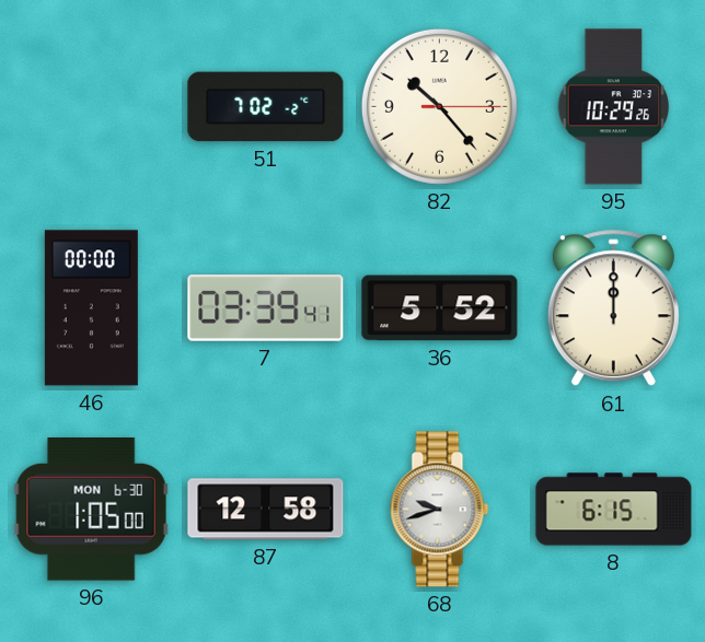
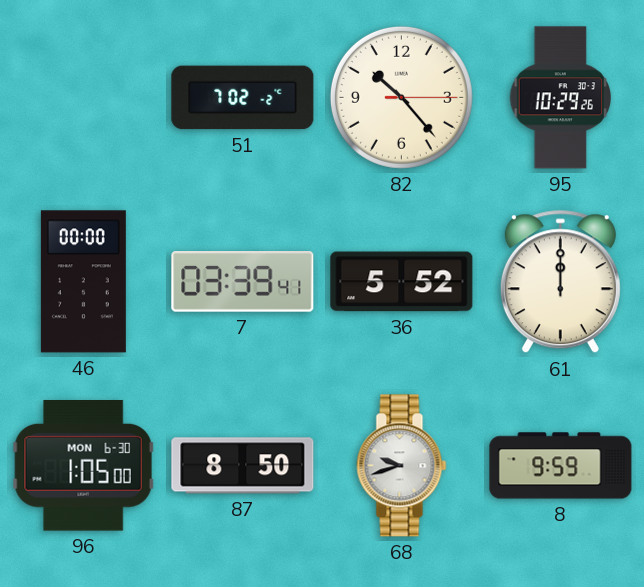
87: 12:58 -> 8:50 (243, 466)
8: 6:15 -> 9:59 (561, 466)
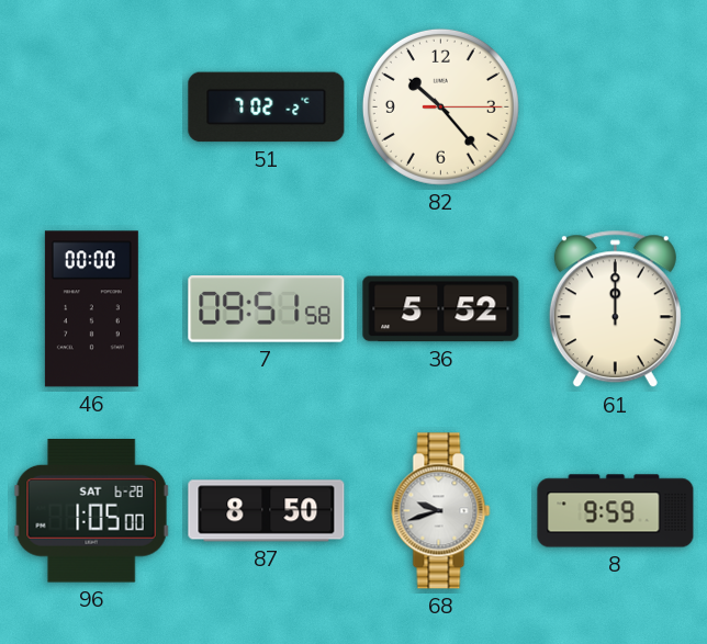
95: 10:29 -> none (561, 98)
7: 03:39 -> 09:51 (267, 309)
96 date: MON 6-30 -> SAT 6-28 (91, 511)
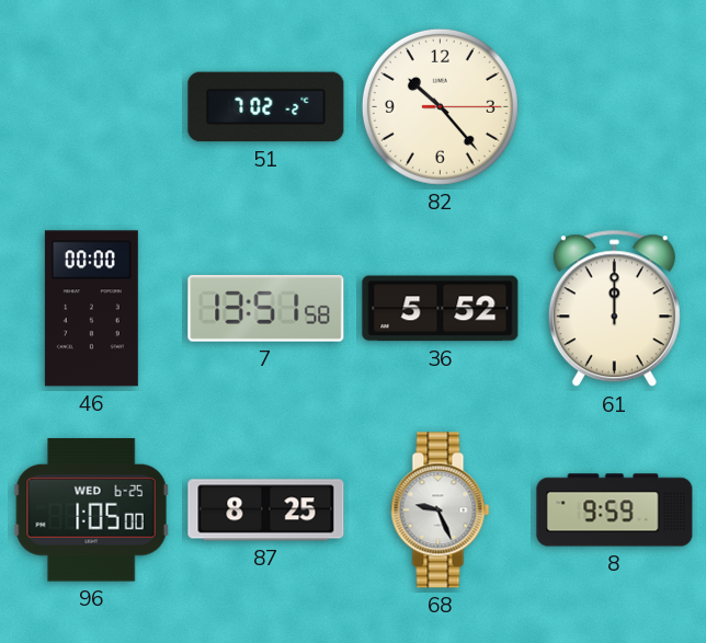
7: 09:51 -> 13:51 (266, 309)
96 date: SAT 6-28 -> WED 6-25 (91, 510)
87: 8:50 -> 8:25 (266, 510)
68: 9:42 -> 9:26 (441, 510)
